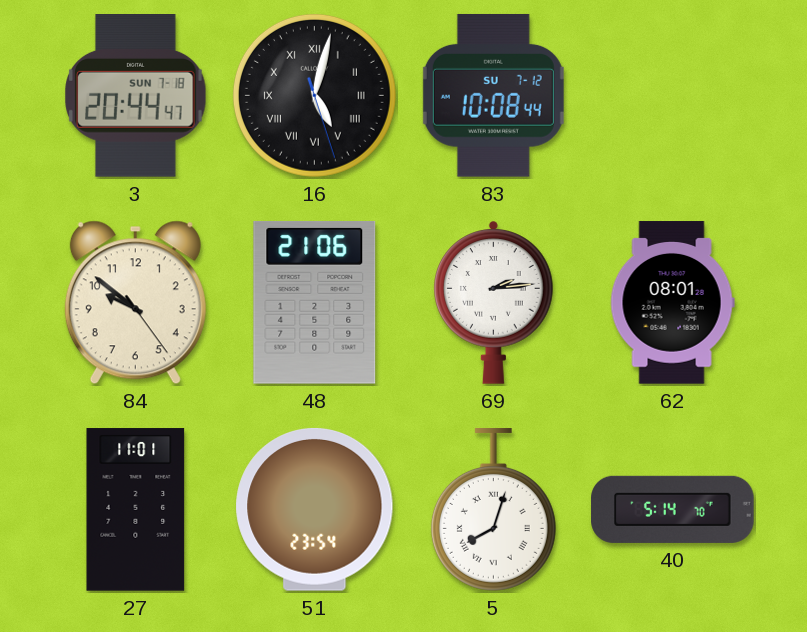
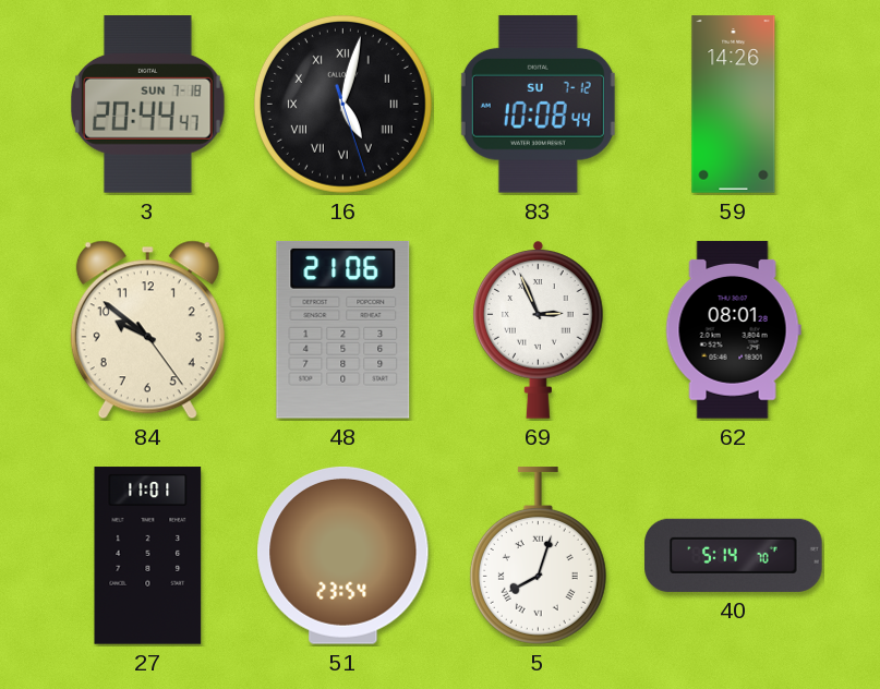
59: none -> 14:26 (734, 105)
69: 2:14 -> 2:56 (539, 329)
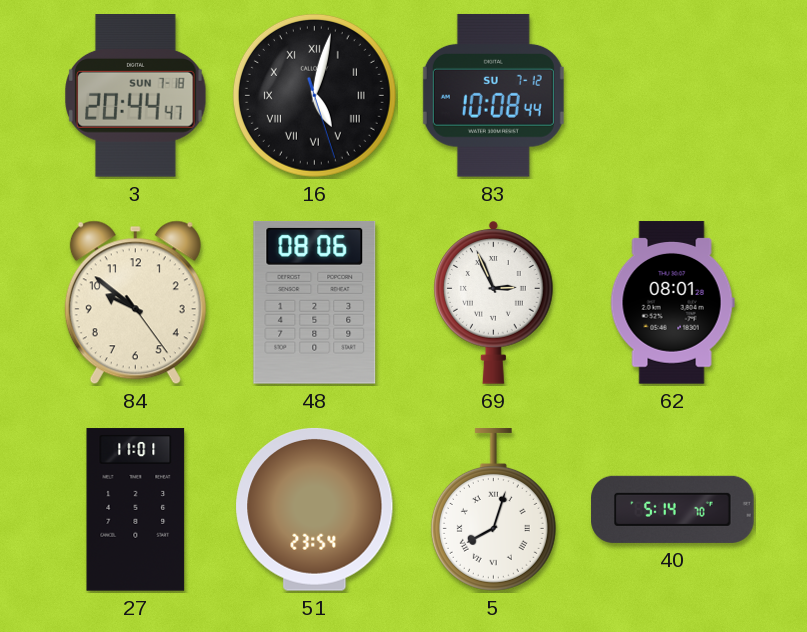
59: 14:26 -> none (734, 105)
48: 21:06 -> 08:06 (315, 302)
